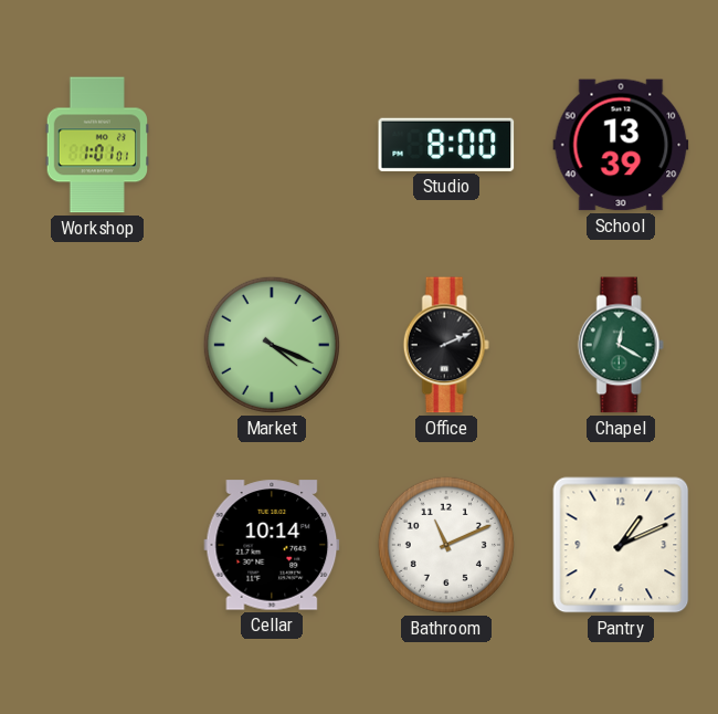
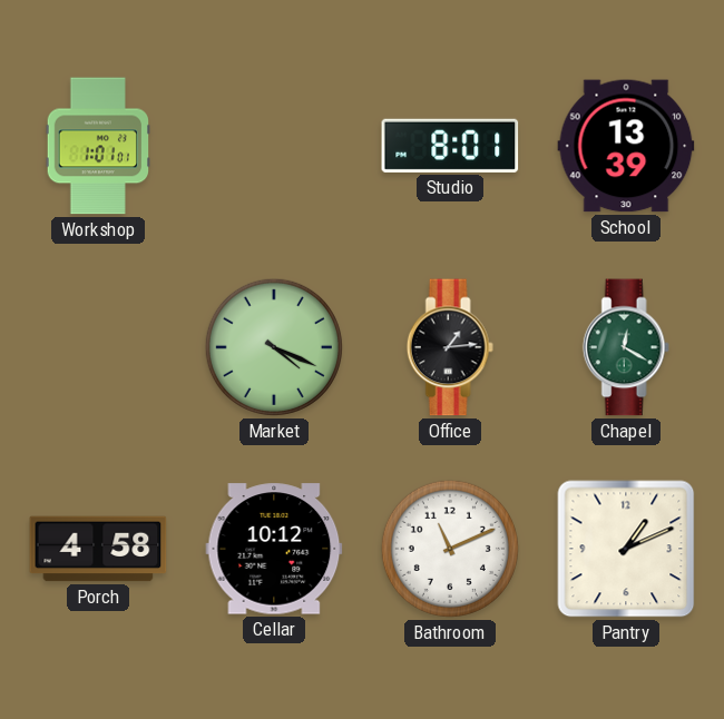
Studio: 8:00 -> 8:01 (450, 146)
Office: 2:11 -> 1:14 (450, 347)
Porch: none -> 4:58 (98, 549)
Cellar: 10:14 -> 10:12 (274, 549)
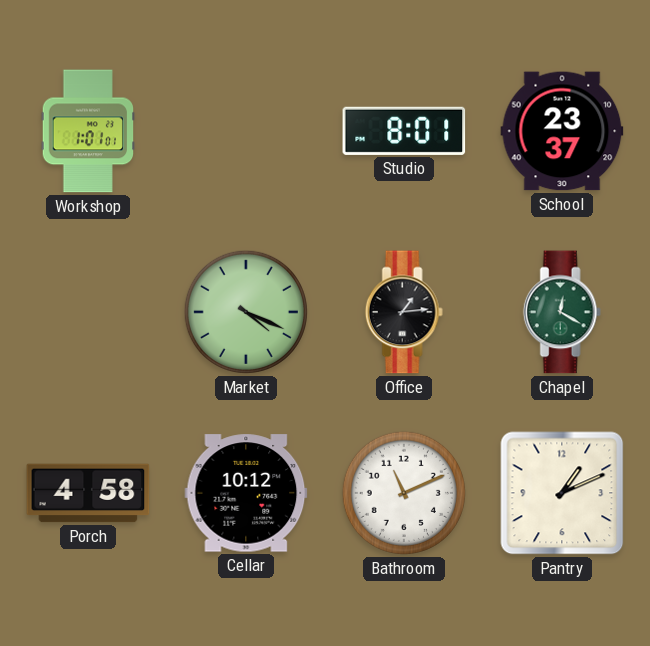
School: 13:39 -> 23:37 (562, 131)
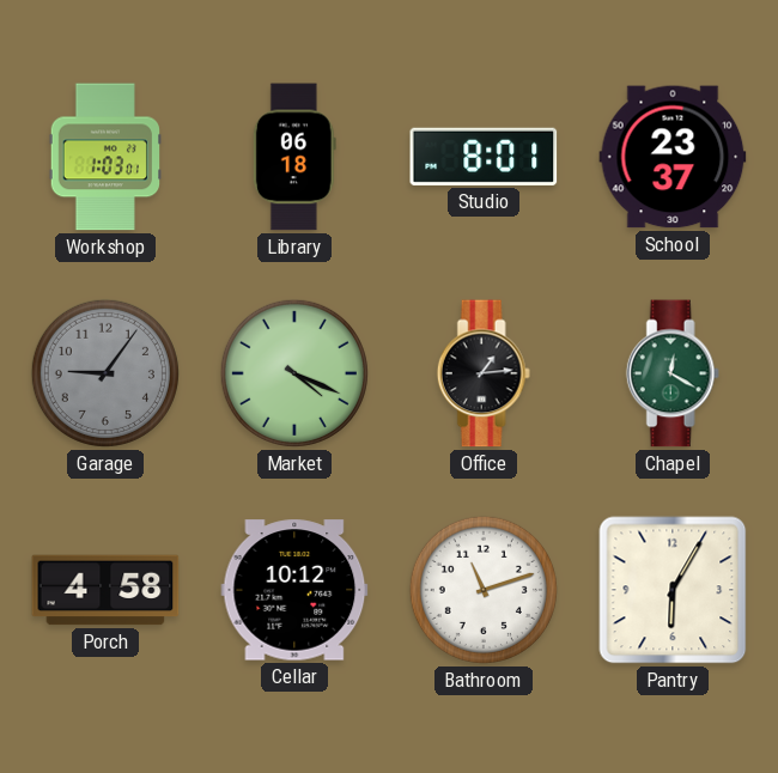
Workshop: 1:01 -> 1:03 (104, 157)
Library: none -> 06:18 (294, 157)
Garage: none -> 9:06 (105, 373)
Bathroom: 11:11 -> 11:12 (484, 590)
Pantry: 1:11 -> 6:05 (673, 590)
